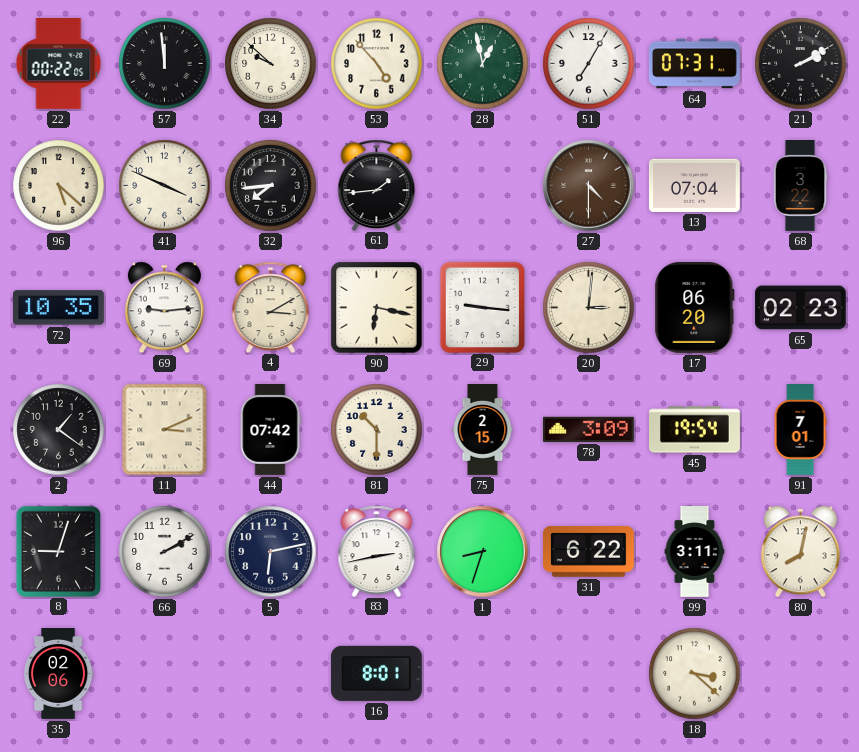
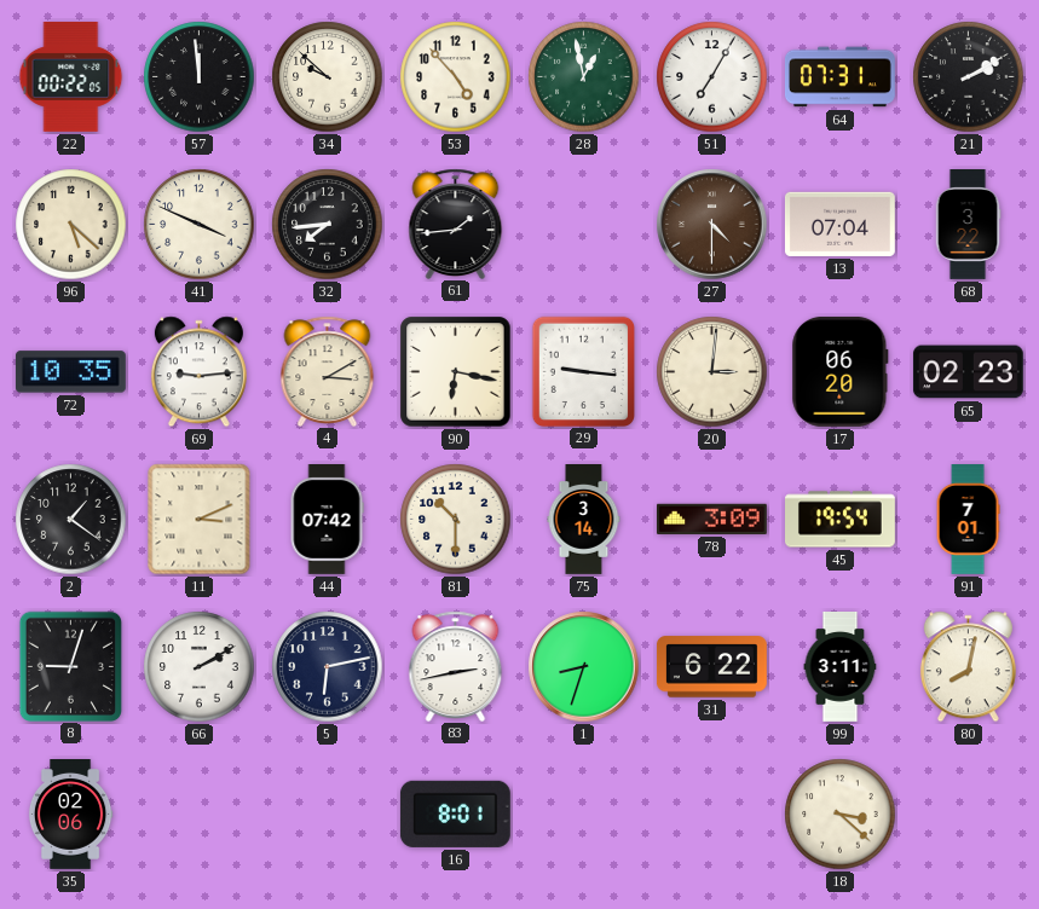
75: 2:15 -> 3:14 (584, 520)
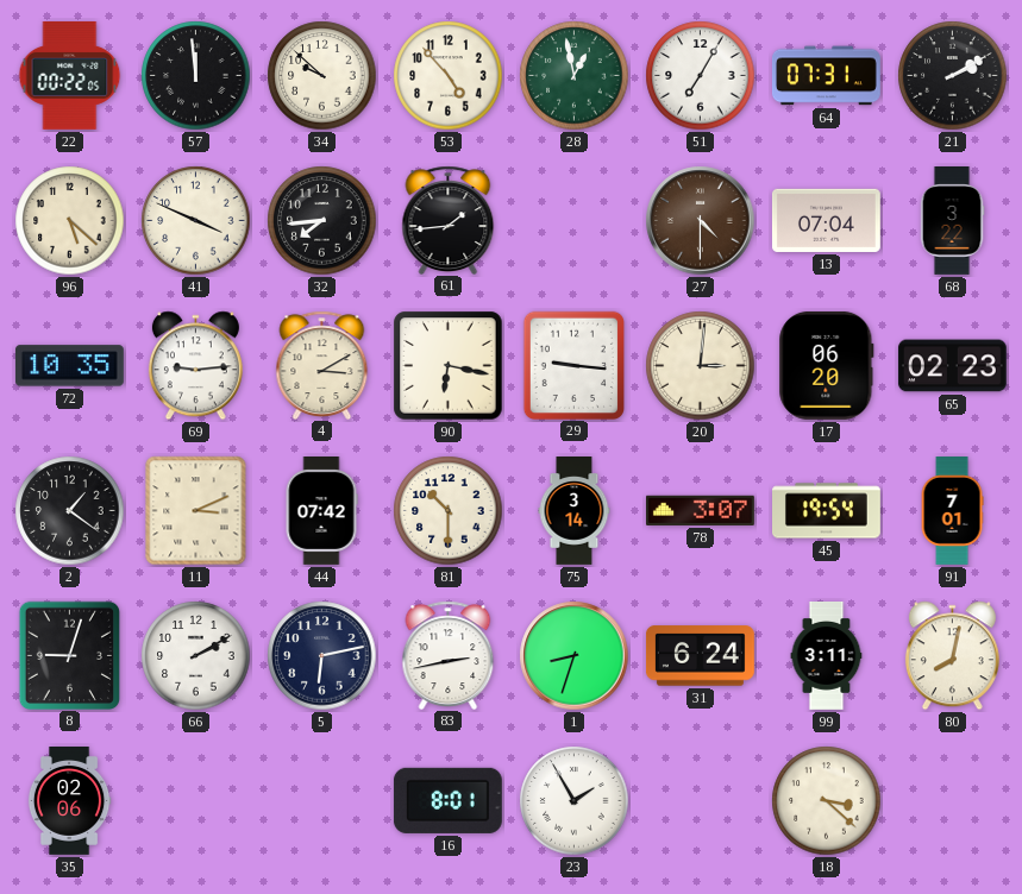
78: 3:09 -> 3:07 (700, 510)
31: 6:22 -> 6:24 (700, 656)
23: none -> 1:55 (575, 801)
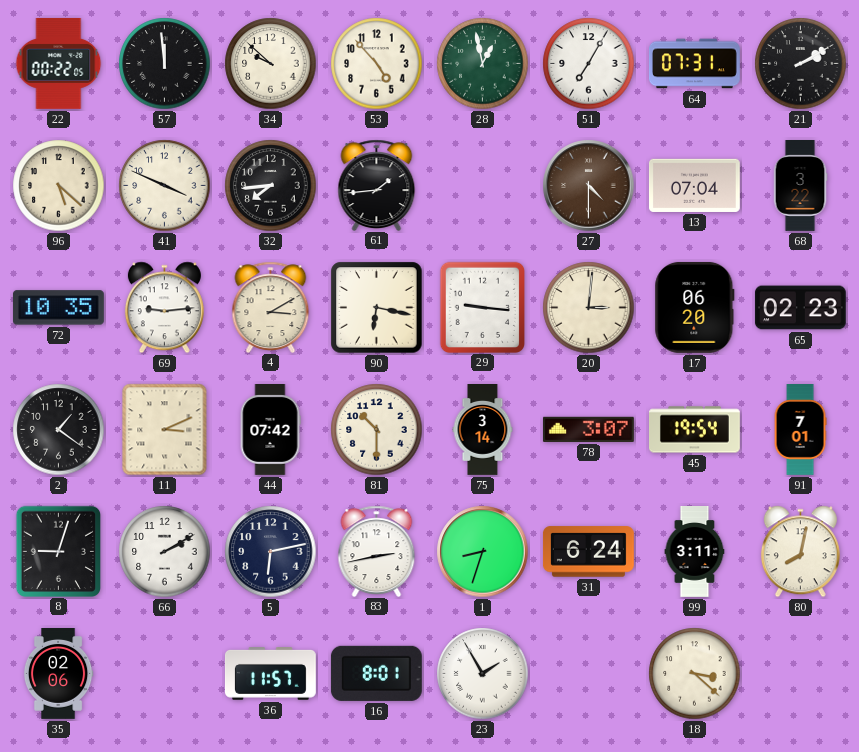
36: none -> 11:57 (270, 674)
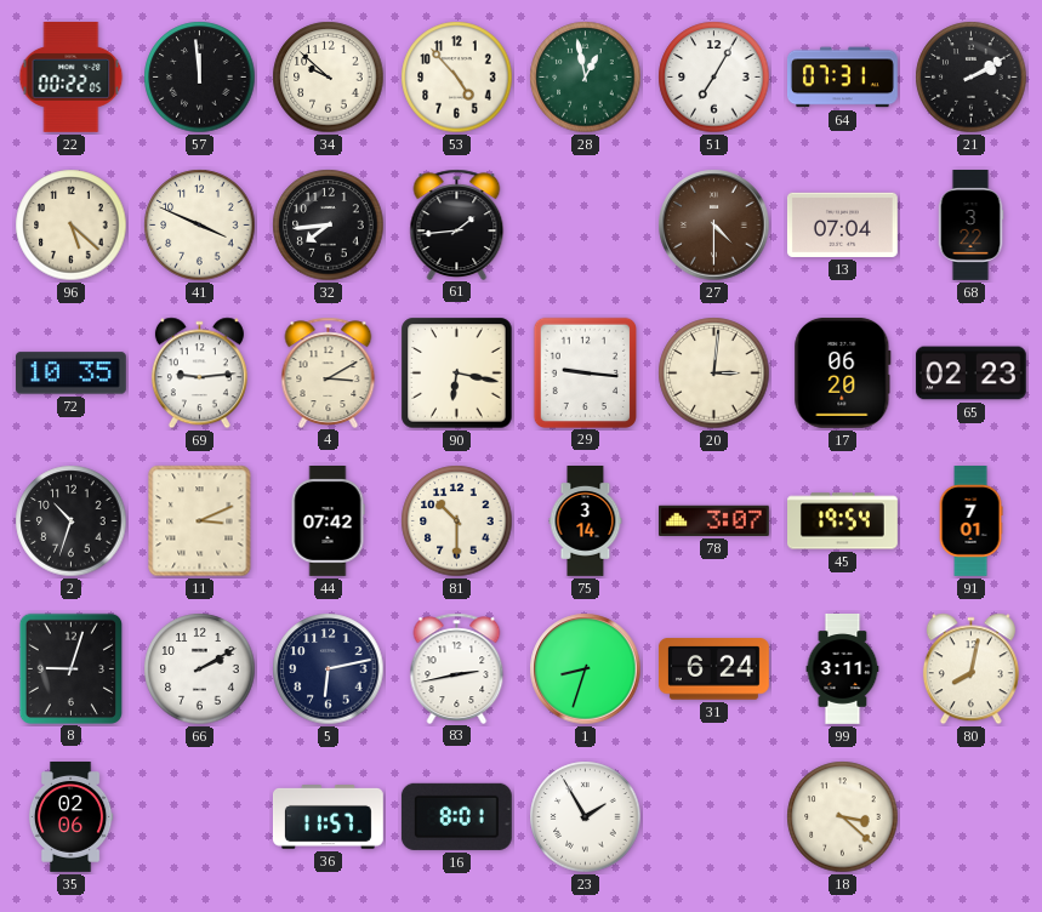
2: 1:21 -> 10:33 (72, 521)
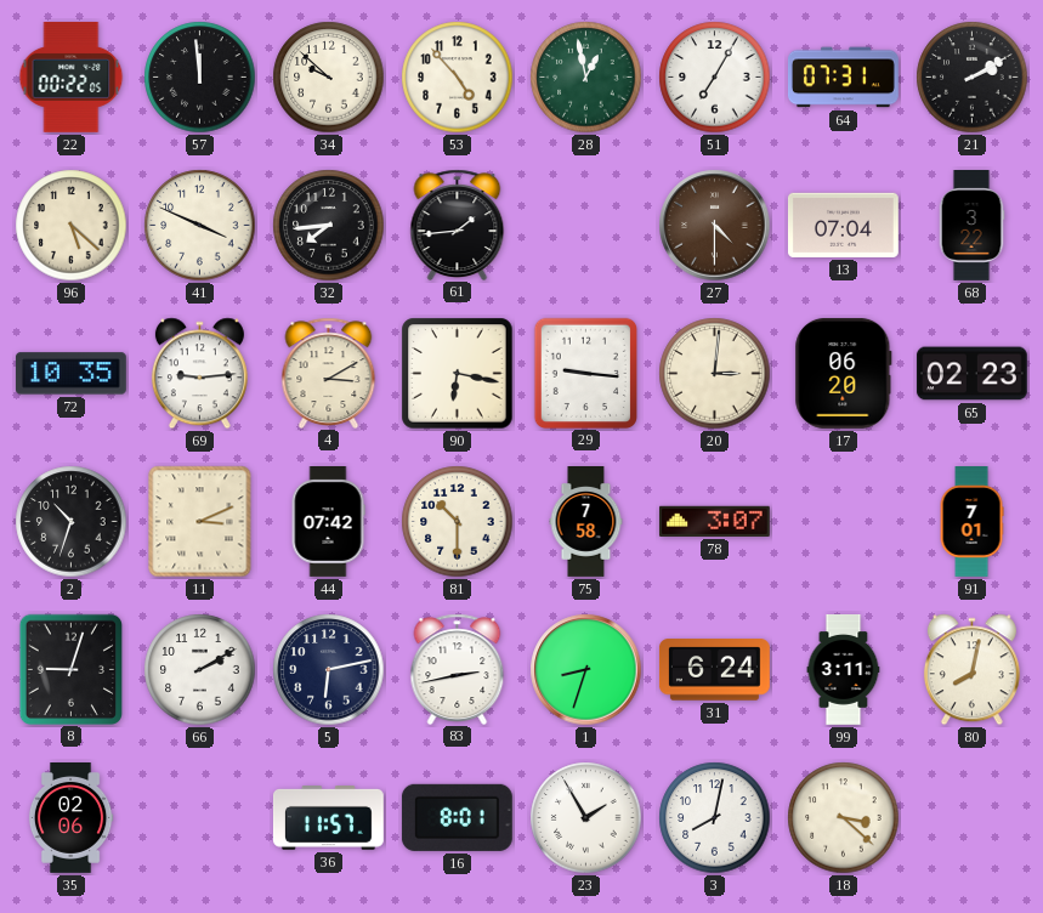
75: 3:14 -> 7:58 (586, 522)
45: 19:54 -> none (843, 521)
3: none -> 8:02 (715, 818)
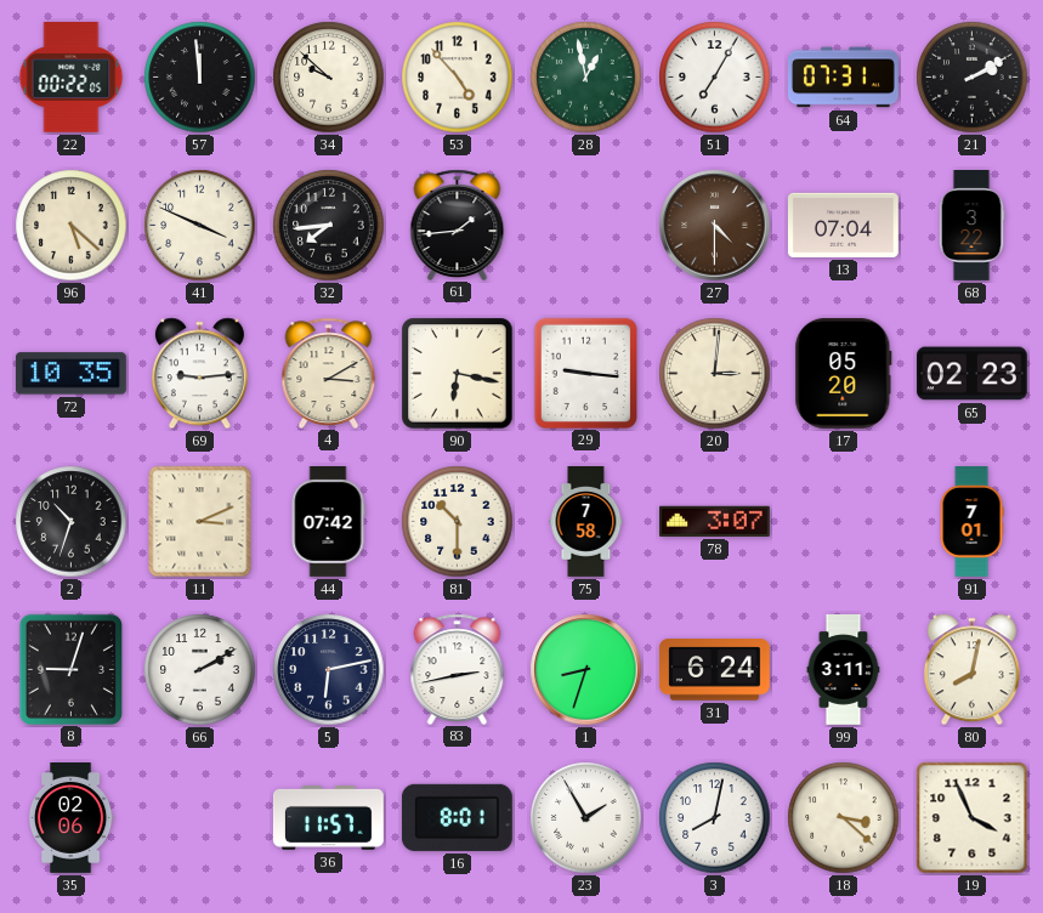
17: 06:20 -> 05:20 (844, 373)
19: none -> 3:56 (973, 818)
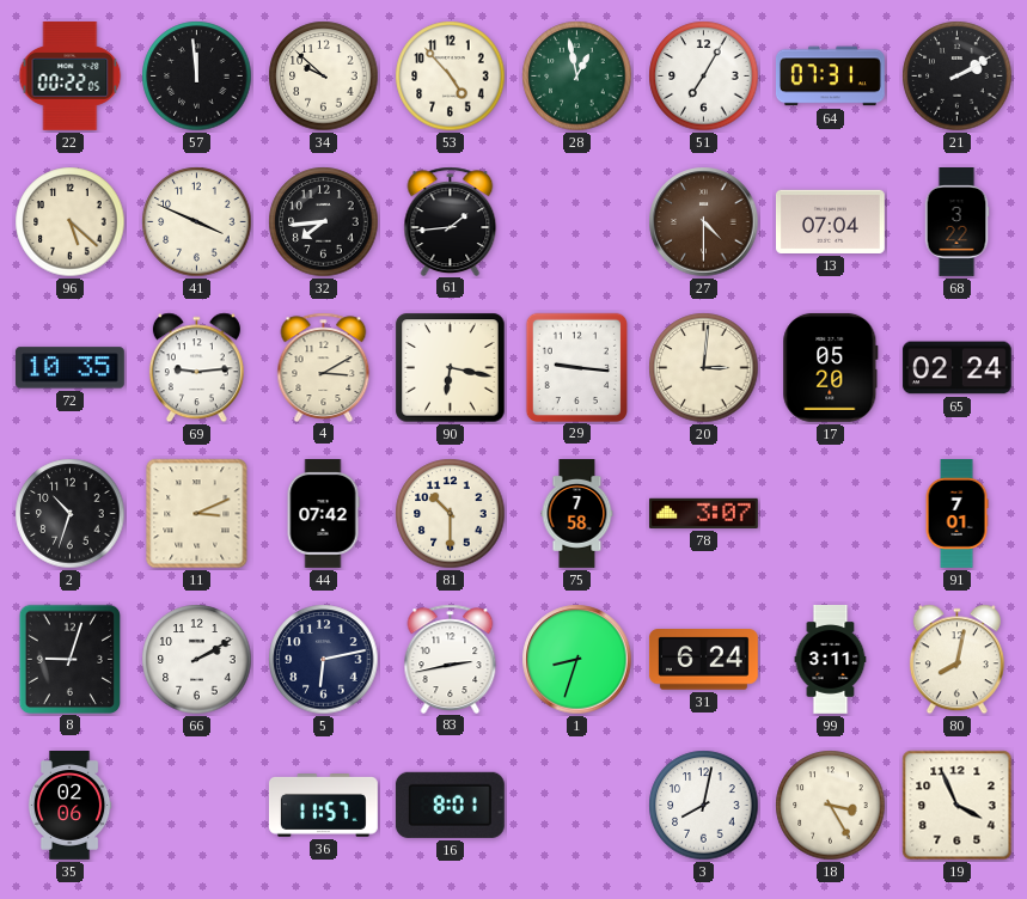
65: 02:23 -> 02:24 (956, 368)
23: 1:55 -> none (586, 818)
18: 3:22 -> 3:25 (831, 806)
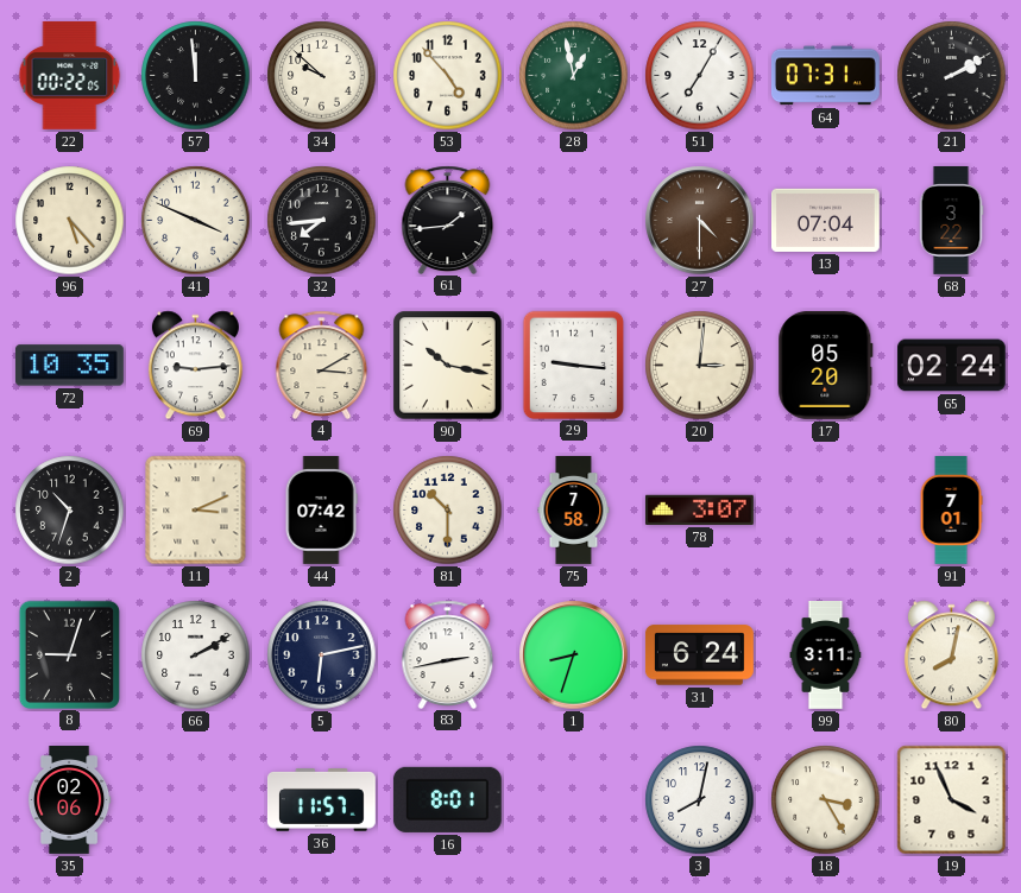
96: 5:22 -> 5:23 (70, 221)
90: 6:17 -> 10:17 (448, 366)
